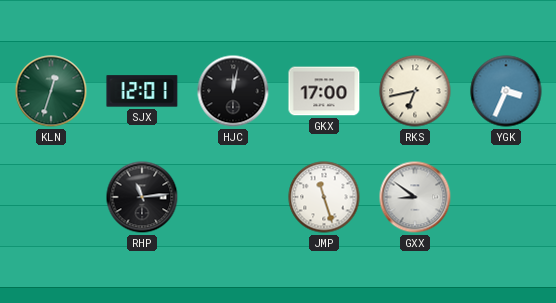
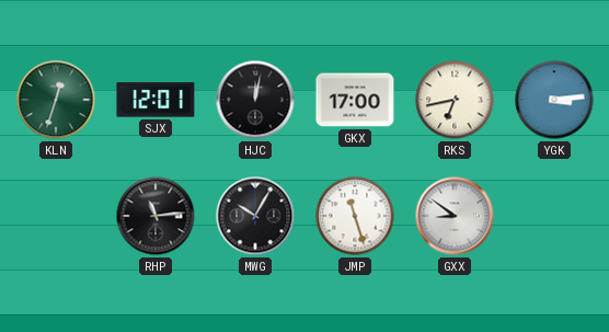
YGK: 3:34 -> 3:14 (554, 100)
MWG: none -> 10:05 (255, 216)
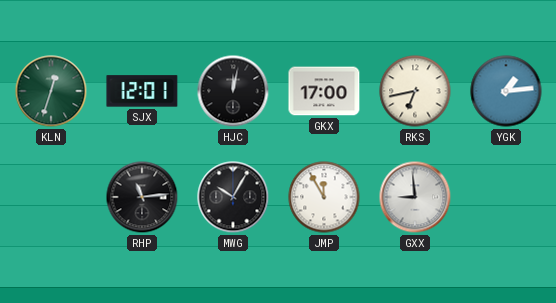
YGK: 3:14 -> 1:14 (506, 91)
JMP: 11:27 -> 11:55 (324, 197)
GXX: 8:51 -> 8:59 (415, 197)
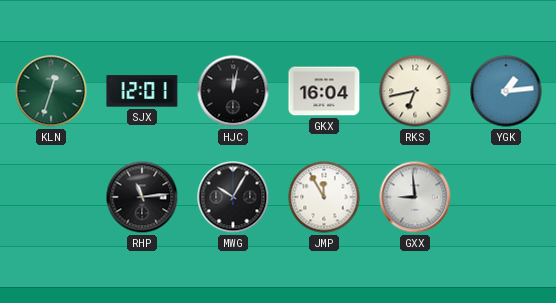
GKX: 17:00 -> 16:04 (324, 91)
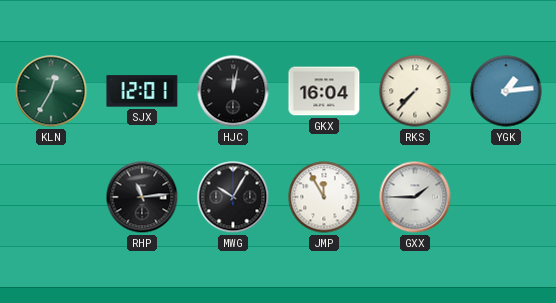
KLN: 12:33 -> 12:35 (51, 91)
RKS: 6:43 -> 7:37 (415, 91)
GXX: 8:59 -> 1:45 (415, 197)
